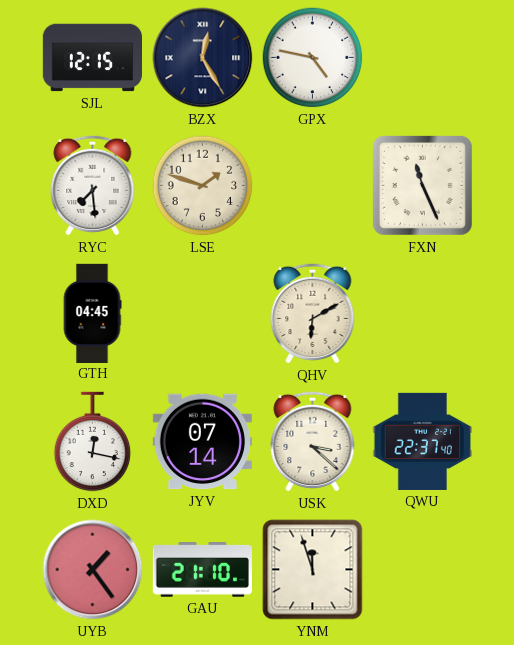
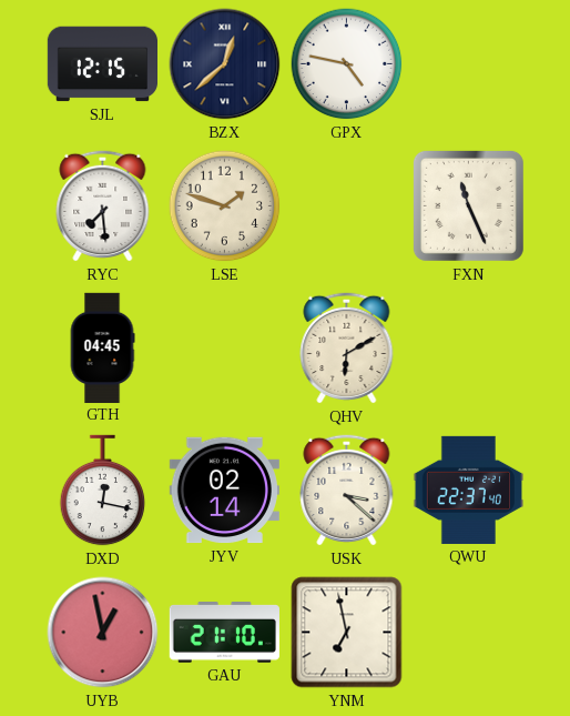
BZX: 12:25 -> 12:38 (225, 64)
JYV: 07:14 -> 02:14 (224, 491)
UYB: 1:24 -> 12:58 (103, 633)
YNM: 11:57 -> 6:58 (347, 633)
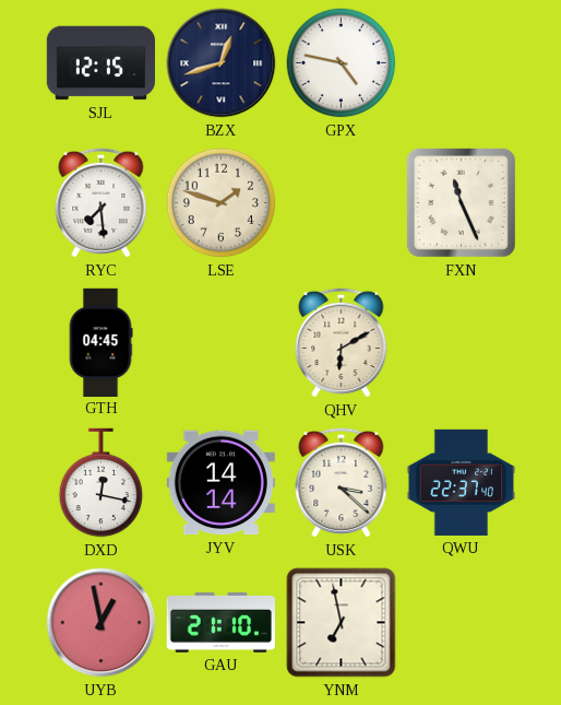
BZX: 12:38 -> 12:42 (222, 63)
JYV: 02:14 -> 14:14 (220, 483)
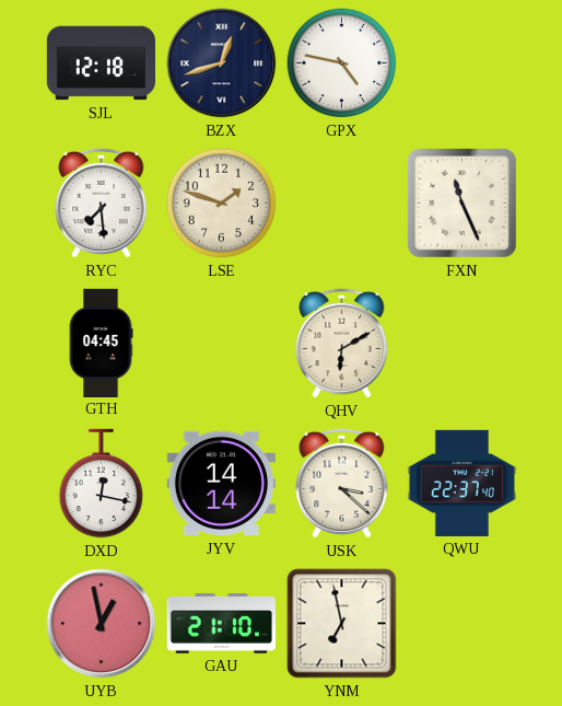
SJL: 12:15 -> 12:18 (101, 63)
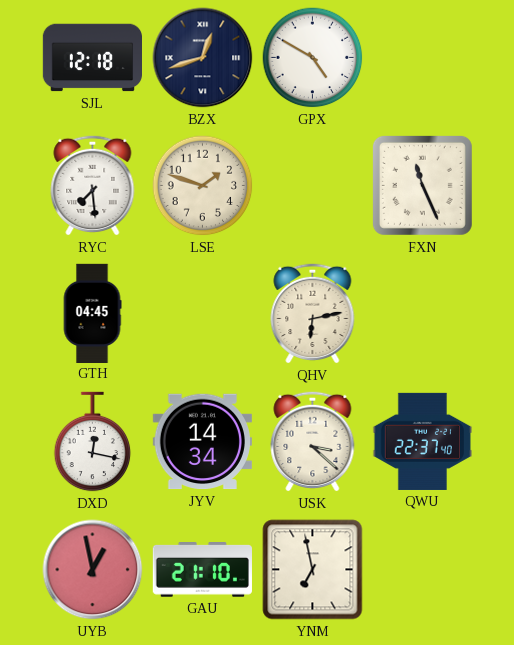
GPX: 4:47 -> 4:50 (313, 58)
QHV: 6:10 -> 6:13 (313, 313)
JYV: 14:14 -> 14:34 (202, 442)
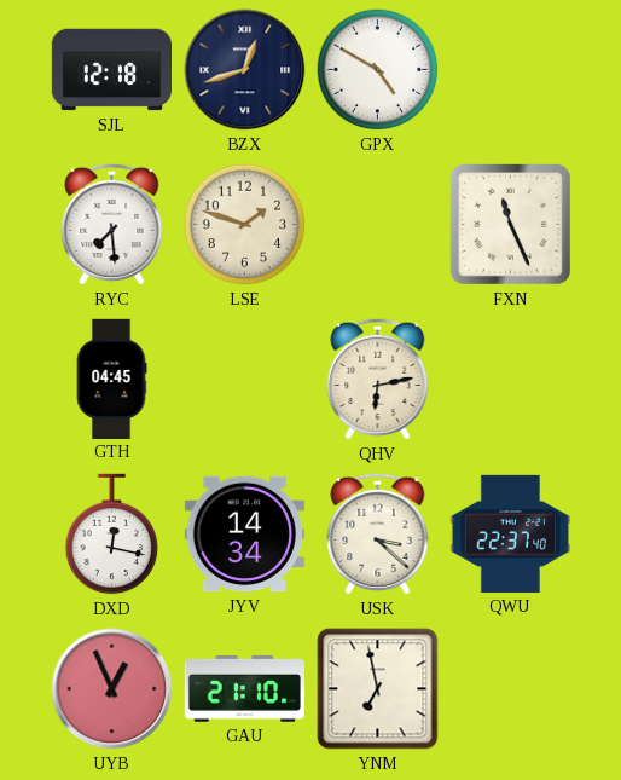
UYB: 12:58 -> 12:56 (112, 689)
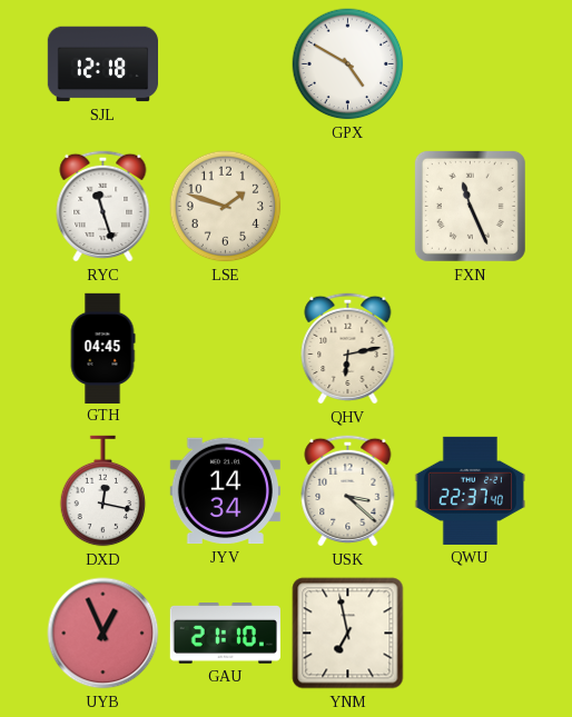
BZX: 12:42 -> none (245, 70)
RYC: 7:29 -> 11:27 (103, 206)
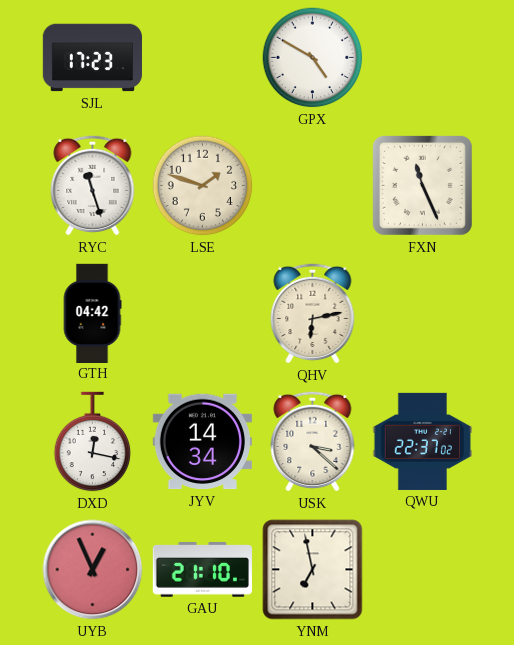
SJL: 12:18 -> 17:23 (92, 58)
GTH: 04:45 -> 04:42 (92, 313)
QWU: 22:37:40 -> 22:37:02 (422, 441)
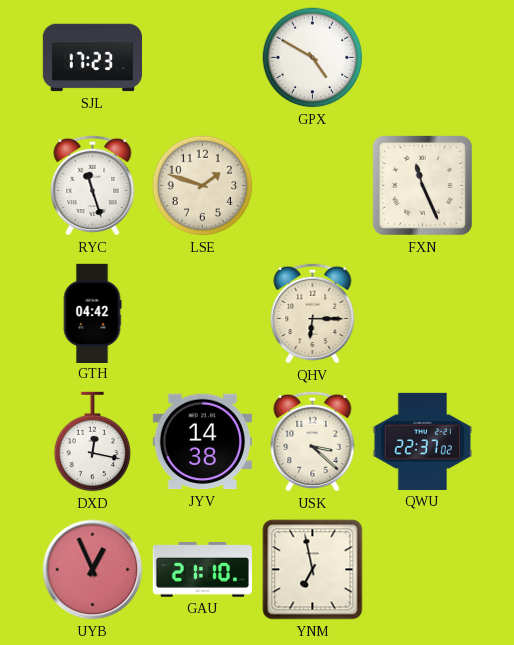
QHV: 6:13 -> 6:15 (313, 313)
JYV: 14:34 -> 14:38 (202, 442)
